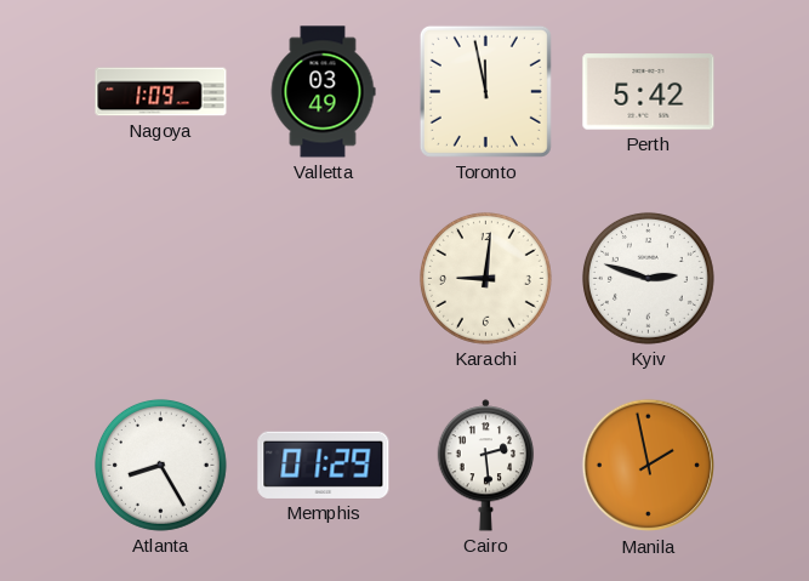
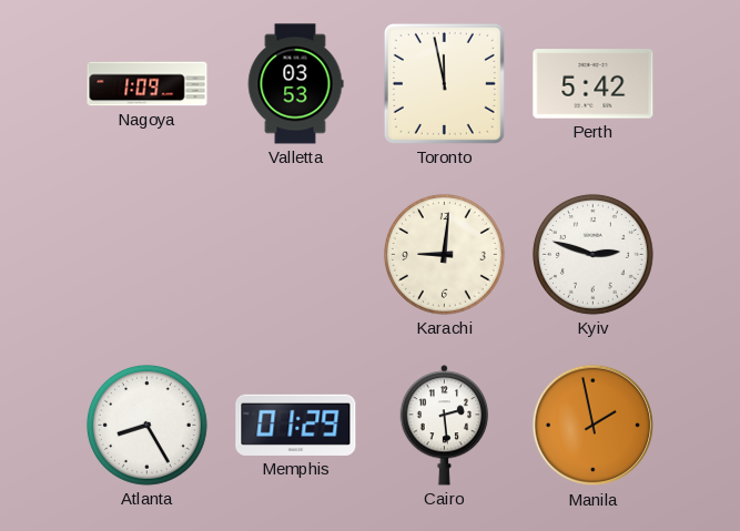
Valletta: 03:49 -> 03:53 (295, 84)
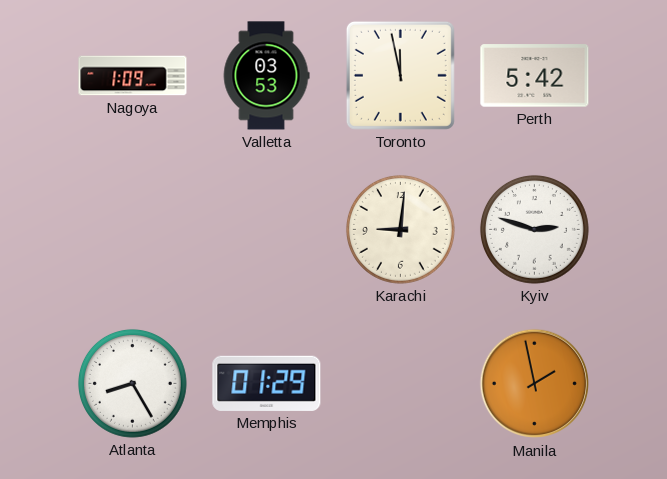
Cairo: 2:29 -> none (445, 426)
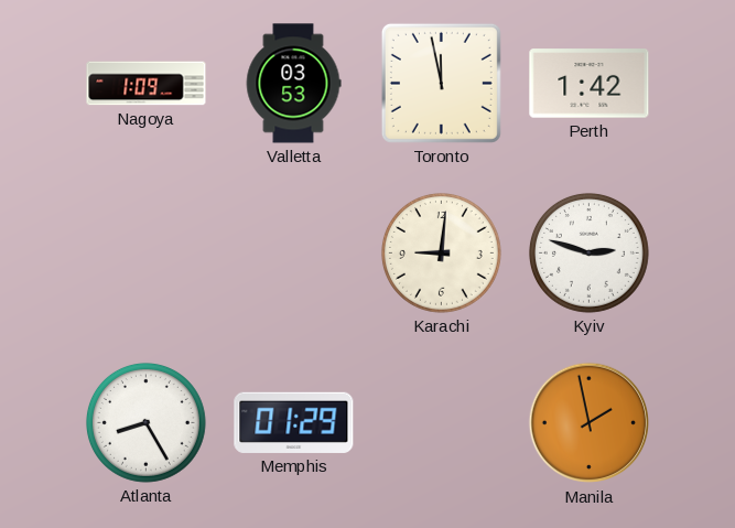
Perth: 5:42 -> 1:42 (590, 84)
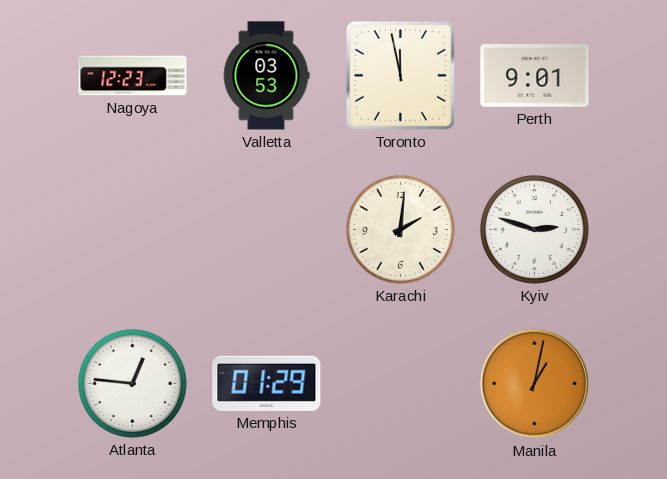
Nagoya: 1:09 -> 12:23 (133, 76)
Perth: 1:42 -> 9:01 (535, 76)
Karachi: 9:01 -> 2:01 (400, 229)
Atlanta: 8:25 -> 12:46 (132, 383)
Manila: 1:58 -> 1:02 (535, 384)
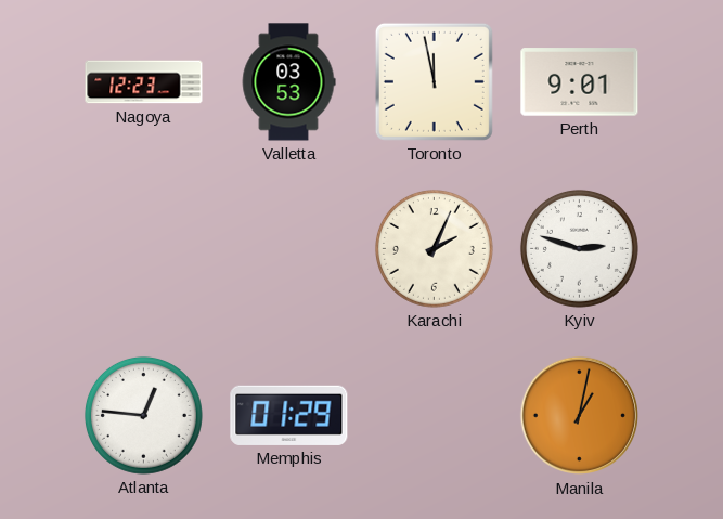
Karachi: 2:01 -> 2:04 (434, 248)
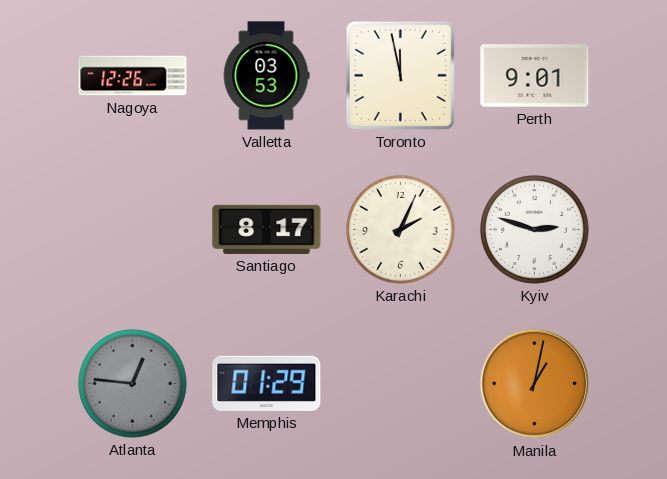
Nagoya: 12:23 -> 12:26 (133, 76)
Santiago: none -> 8:17 (267, 229)
Atlanta dial: white -> grey (132, 383)
